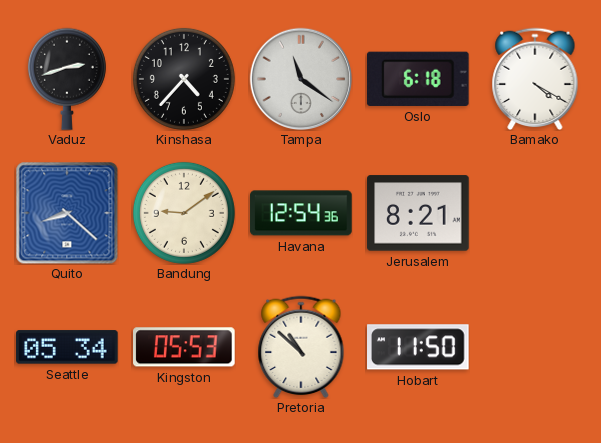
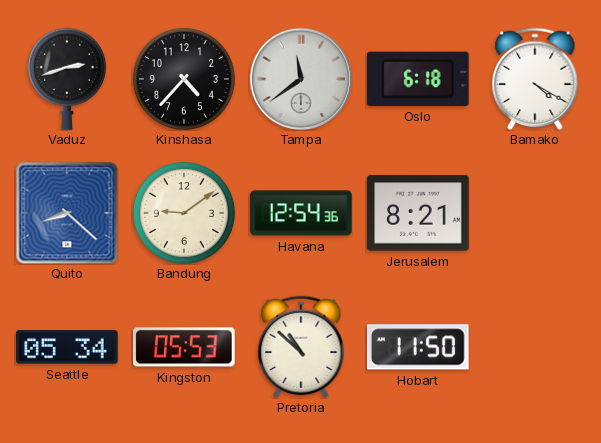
Tampa: 11:21 -> 11:39 (301, 79)
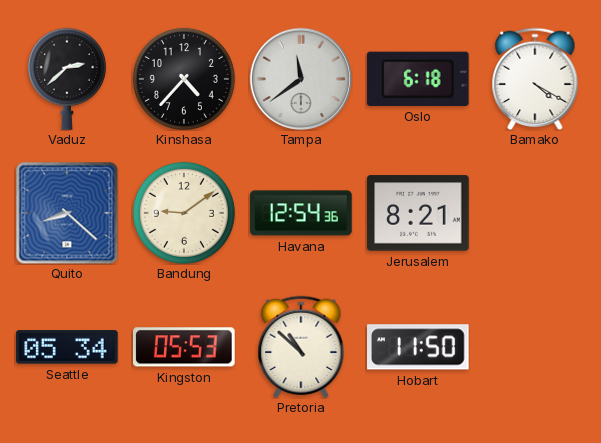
Vaduz: 2:42 -> 2:38 (67, 79)
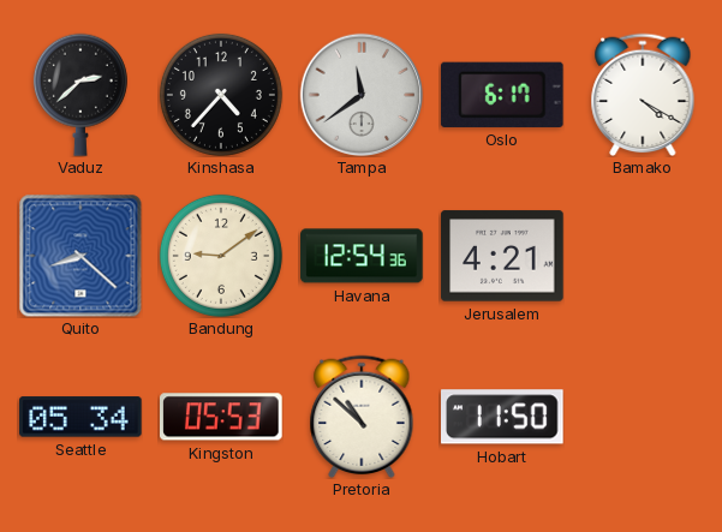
Oslo: 6:18 -> 6:17 (502, 95)
Jerusalem: 8:21 -> 4:21 (502, 256)
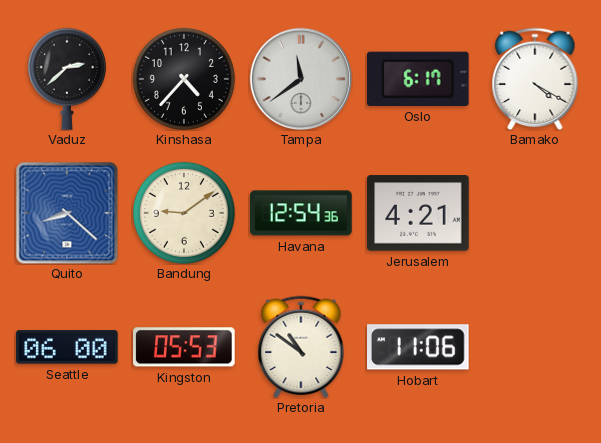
Seattle: 05:34 -> 06:00 (67, 347)
Pretoria: 10:52 -> 10:51 (301, 347)
Hobart: 11:50 -> 11:06 (419, 347)
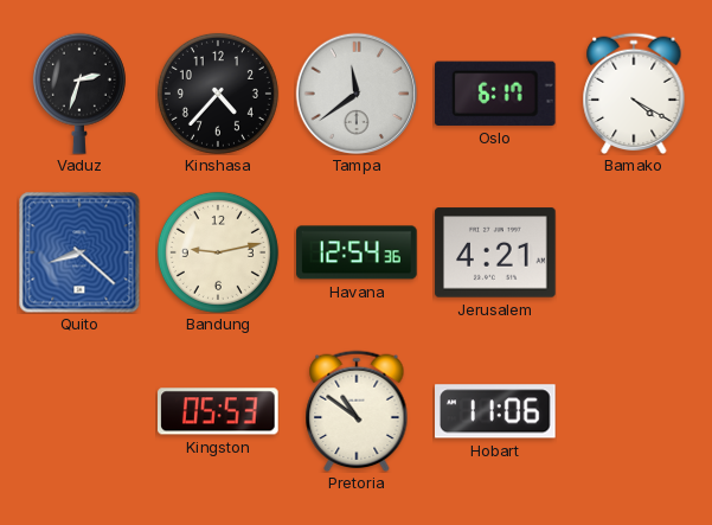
Vaduz: 2:38 -> 2:33 (79, 94)
Bandung: 9:09 -> 9:13 (218, 252)
Seattle: 06:00 -> none (67, 347)
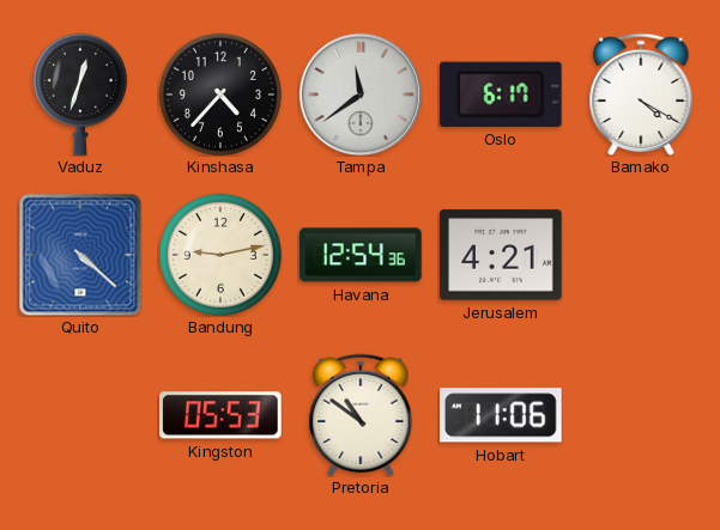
Vaduz: 2:33 -> 12:33 (80, 95)
Quito: 8:22 -> 4:22 (80, 255)
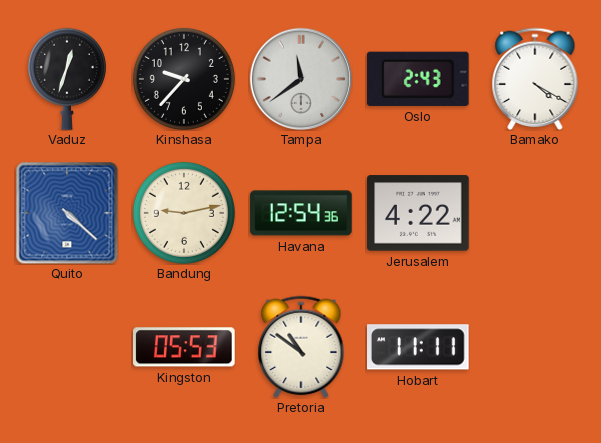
Kinshasa: 4:37 -> 9:37 (184, 79)
Oslo: 6:17 -> 2:43 (418, 79)
Jerusalem: 4:21 -> 4:22 (418, 213)
Hobart: 11:06 -> 11:11 (419, 347)
